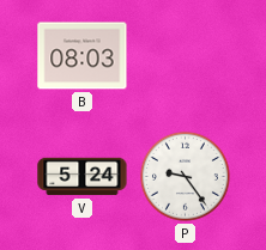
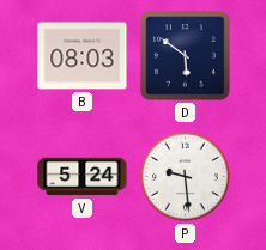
D: none -> 5:51 (186, 56)
P: 9:24 -> 9:29 (185, 176)
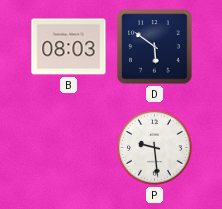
V: 5:24 -> none (83, 177)
